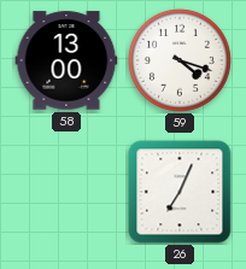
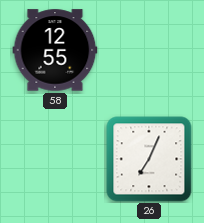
58: 13:00 -> 12:55 (55, 50)
59: 4:18 -> none (180, 60)
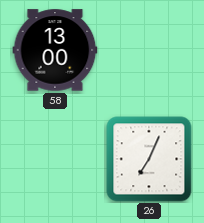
58: 12:55 -> 13:00 (55, 50)
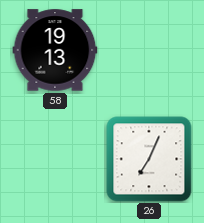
58: 13:00 -> 19:13 (55, 50)
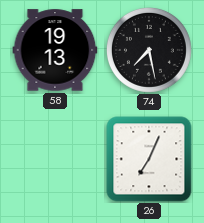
74: none -> 7:28 (149, 50)
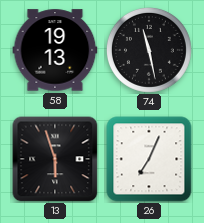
74: 7:28 -> 11:28 (149, 50)
13: none -> 5:57 (55, 159)
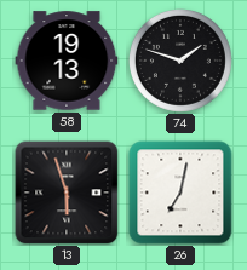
74: 11:28 -> 1:48 (180, 61)
26: 7:04 -> 7:02 (180, 193)
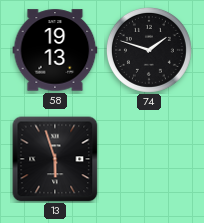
26: 7:02 -> none (180, 193)
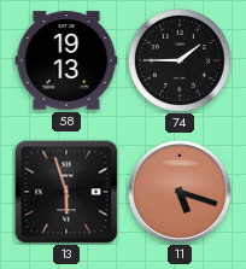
74: 1:48 -> 1:45 (180, 60)
11: none -> 5:18 (181, 193)
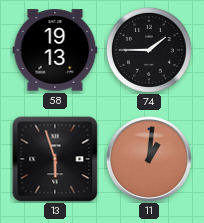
11: 5:18 -> 1:01 (150, 160)
